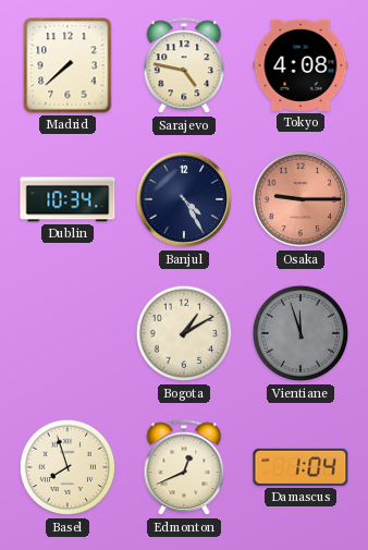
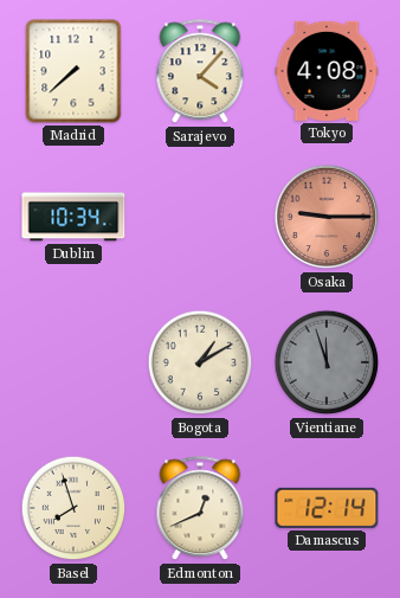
Sarajevo: 4:47 -> 4:07 (200, 72)
Banjul: 4:25 -> none (184, 199)
Damascus: 1:04 -> 12:14 (327, 508)
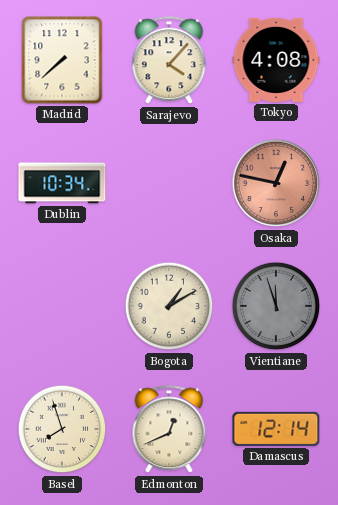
Osaka: 9:15 -> 12:47 (276, 183)
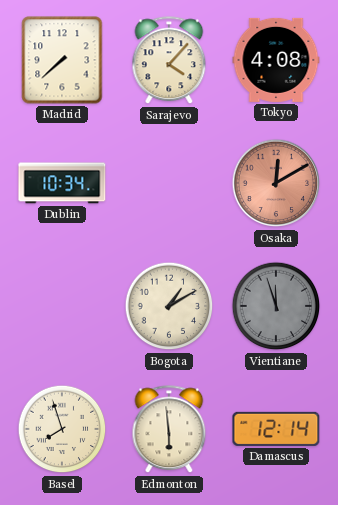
Osaka: 12:47 -> 12:10 (276, 183)
Edmonton: 12:41 -> 5:59 (169, 430)
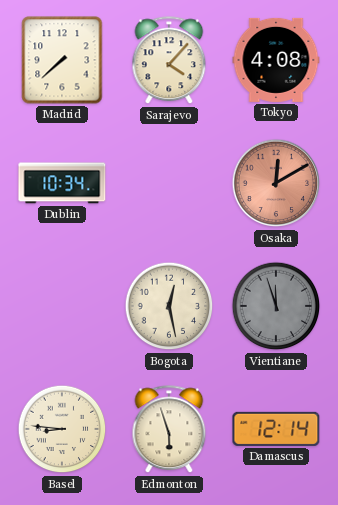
Bogota: 1:10 -> 12:28 (169, 306)
Basel: 7:57 -> 8:46 (62, 429)
Edmonton: 5:59 -> 5:57 (169, 430)
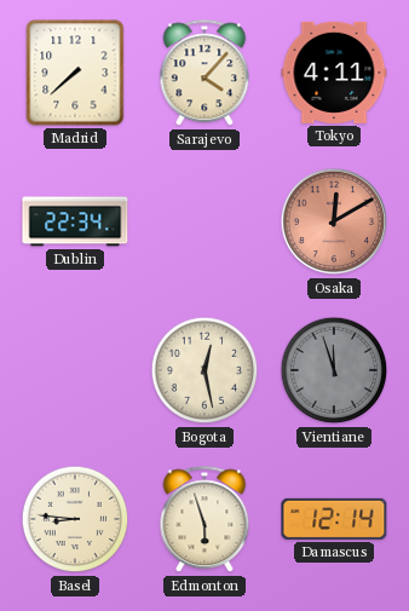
Tokyo: 4:08 -> 4:11 (334, 73)
Dublin: 10:34 -> 22:34 (75, 221)
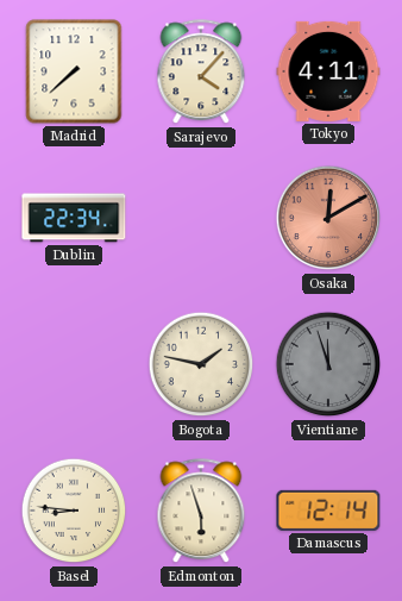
Bogota: 12:28 -> 1:47 (201, 364)
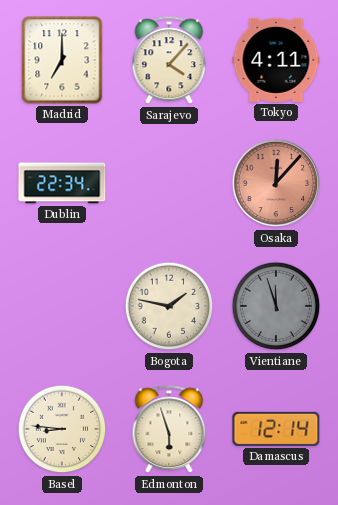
Madrid: 7:38 -> 7:00 (62, 60)
Osaka: 12:10 -> 12:07 (276, 183)
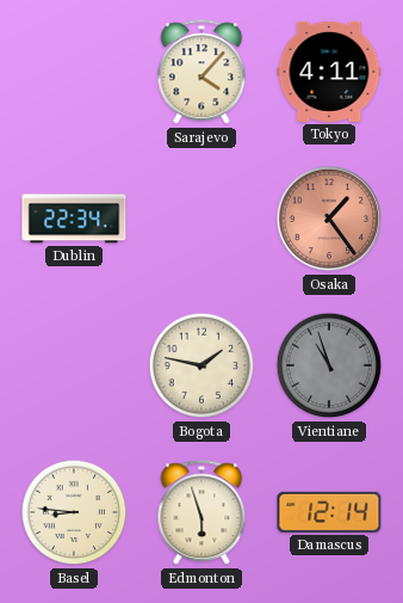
Madrid: 7:00 -> none (62, 60)
Osaka: 12:07 -> 1:24 (329, 219)
Vientiane: 11:57 -> 10:57 (329, 365)
